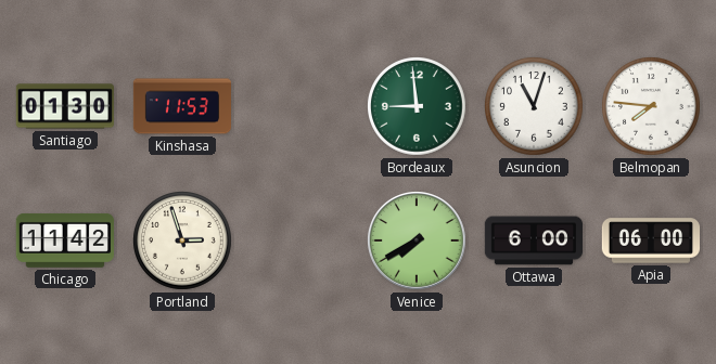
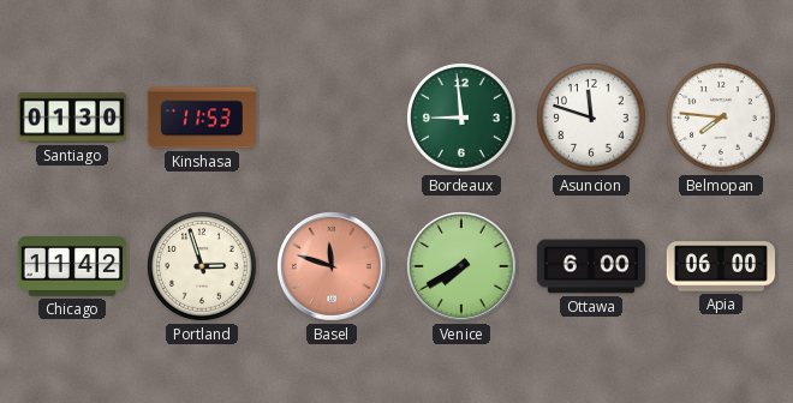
Asuncion: 11:03 -> 11:48 (592, 119)
Basel: none -> 11:48 (333, 267)
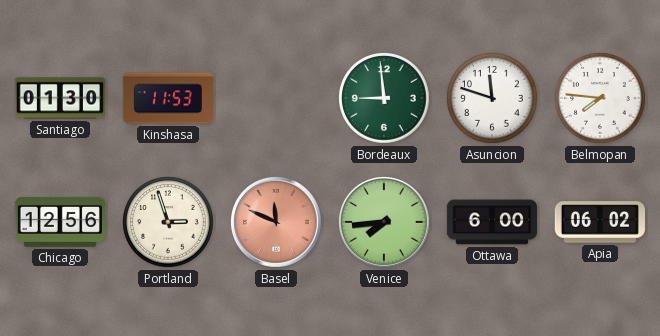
Chicago: 11:42 -> 12:56 (60, 222)
Basel: 11:48 -> 11:49 (277, 223)
Venice: 7:40 -> 7:44 (385, 223)
Apia: 06:00 -> 06:02 (599, 222)
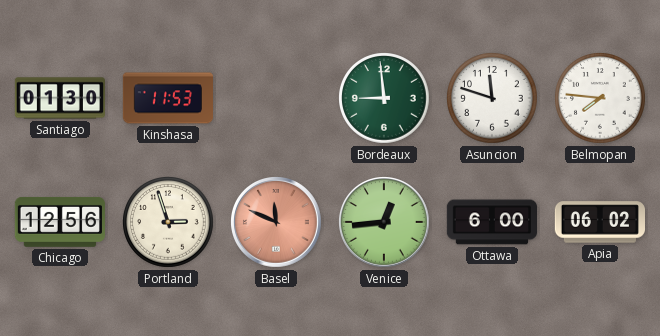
Venice: 7:44 -> 12:44 (385, 223)
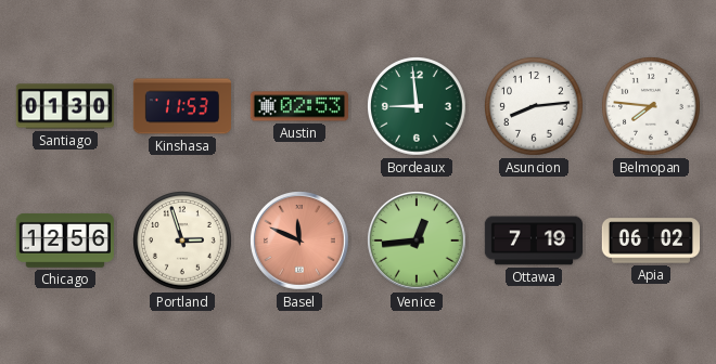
Austin: none -> 02:53 (298, 106)
Asuncion: 11:48 -> 8:14 (535, 107)
Ottawa: 6:00 -> 7:19 (533, 240)
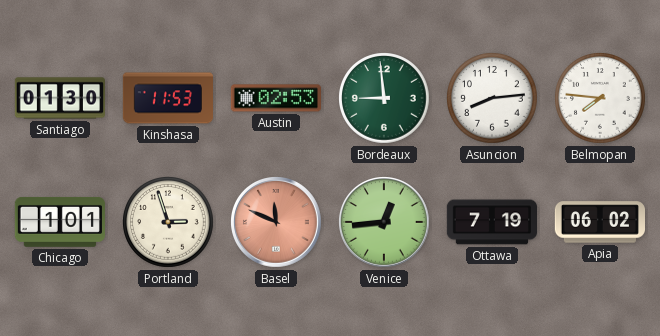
Chicago: 12:56 -> 1:01 (60, 222)
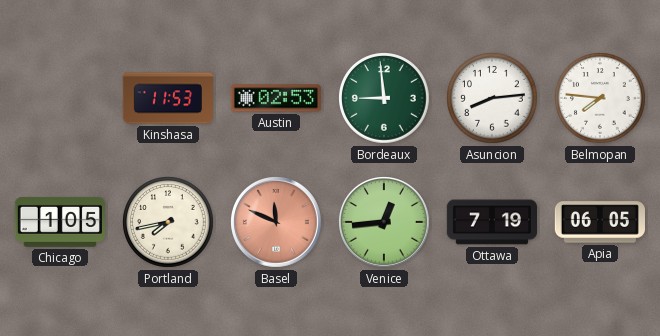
Santiago: 01:30 -> none (59, 98)
Chicago: 1:01 -> 1:05 (60, 222)
Portland: 2:57 -> 7:43 (169, 223)
Apia: 06:02 -> 06:05 (599, 222)
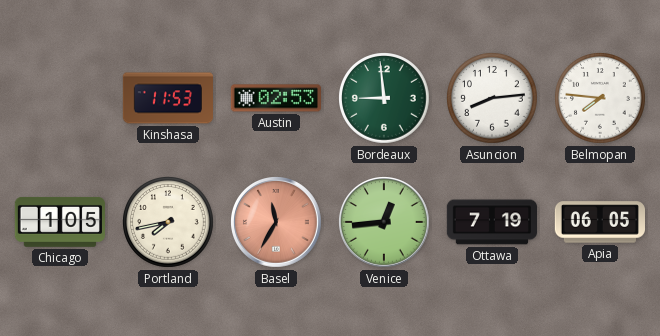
Basel: 11:49 -> 11:35 (277, 223)
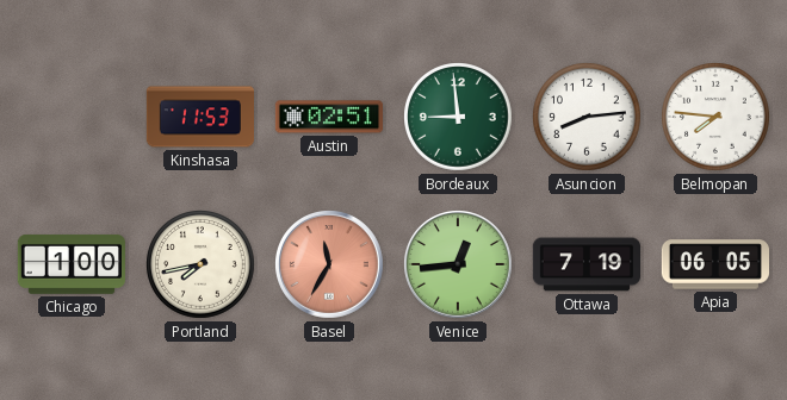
Austin: 02:53 -> 02:51 (328, 117)
Chicago: 1:05 -> 1:00 (72, 264)
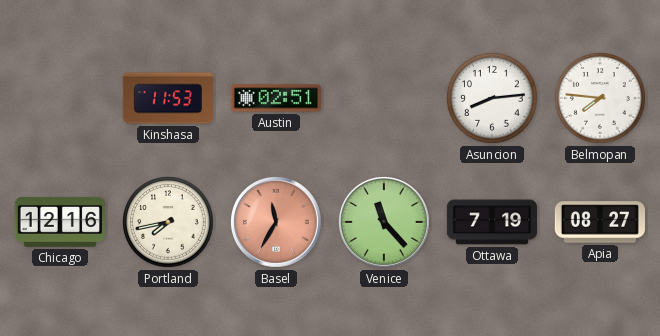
Bordeaux: 8:59 -> none (459, 118)
Chicago: 1:00 -> 12:16 (60, 222)
Venice: 12:44 -> 11:23 (385, 223)
Apia: 06:05 -> 08:27 (599, 222)
